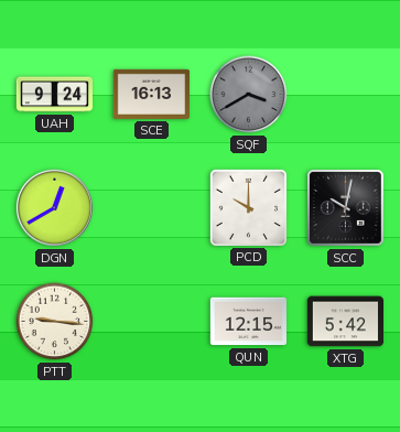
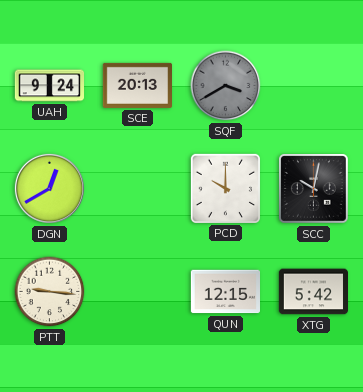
SCE: 16:13 -> 20:13 (138, 85)
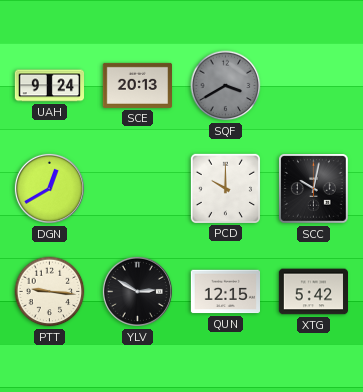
YLV: none -> 2:50 (137, 291)
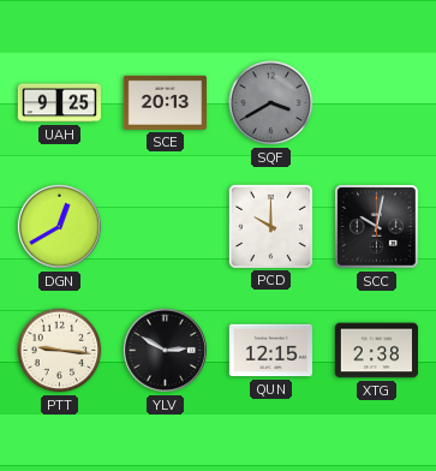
UAH: 9:24 -> 9:25 (60, 103)
XTG: 5:42 -> 2:38 (377, 351)
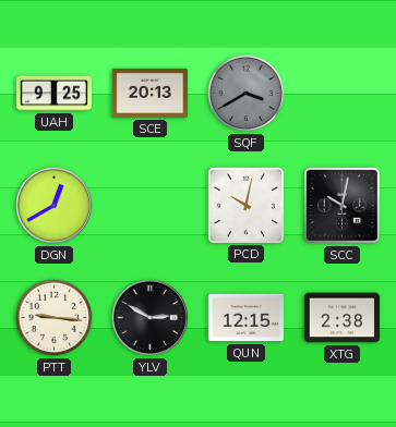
PCD: 10:00 -> 10:02 (245, 205)
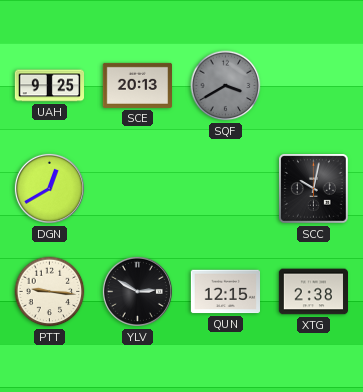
PCD: 10:02 -> none (245, 205)
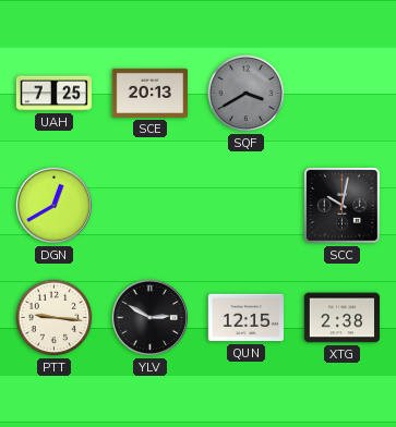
UAH: 9:25 -> 7:25 (55, 94)
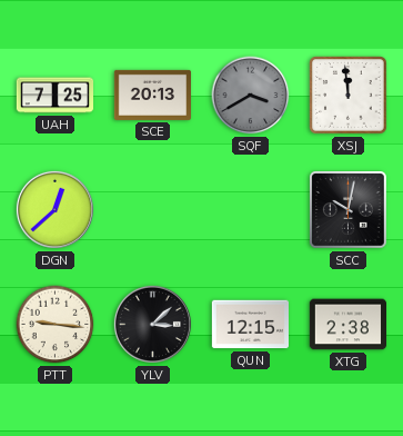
XSJ: none -> 11:59 (349, 96)
DGN: 12:40 -> 12:38 (54, 209)
YLV: 2:50 -> 3:08 (152, 324)
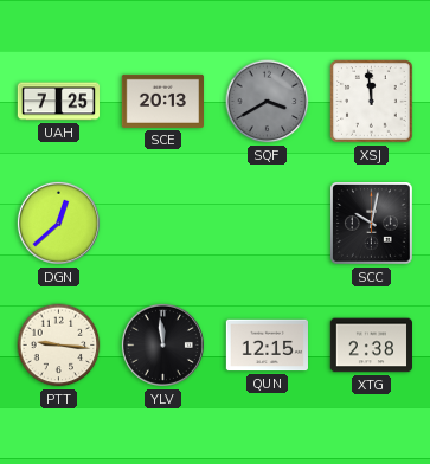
YLV: 3:08 -> 11:59 (162, 344)
